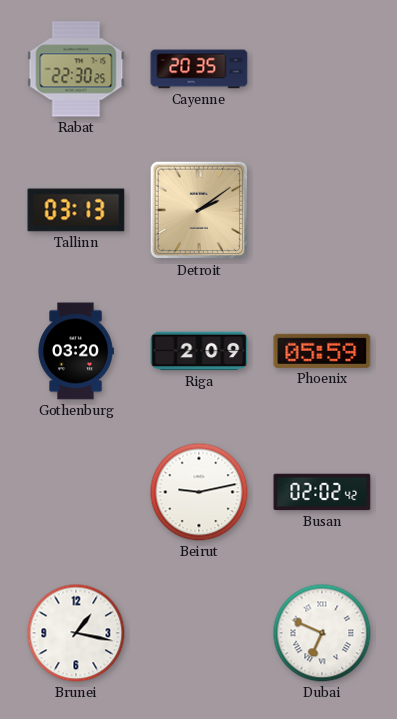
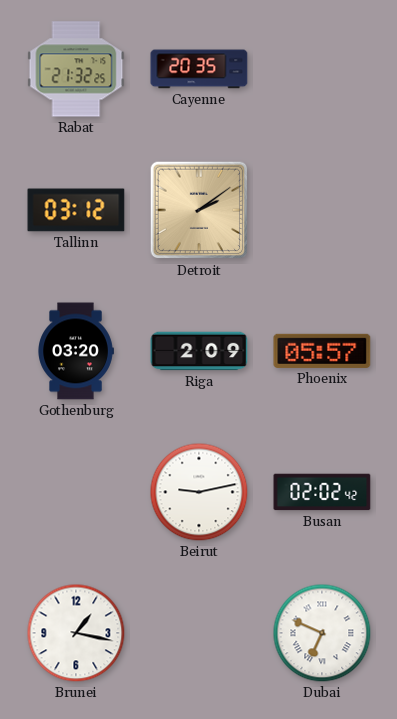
Rabat: 22:30 -> 21:32 (76, 69)
Tallinn: 03:13 -> 03:12 (76, 210)
Phoenix: 05:59 -> 05:57 (322, 351)
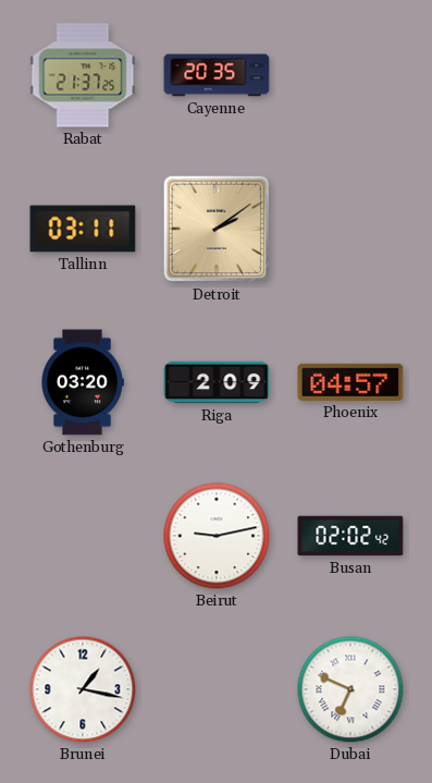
Rabat: 21:32 -> 21:37 (83, 75)
Tallinn: 03:12 -> 03:11 (83, 229)
Phoenix: 05:57 -> 04:57 (350, 382)
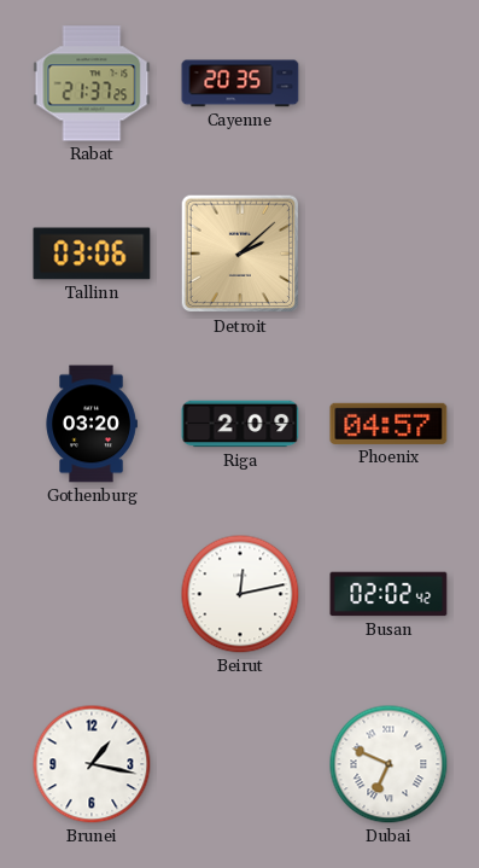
Tallinn: 03:11 -> 03:06 (92, 254)
Detroit: 2:09 -> 2:08 (240, 254)
Beirut: 9:13 -> 12:13 (240, 594)
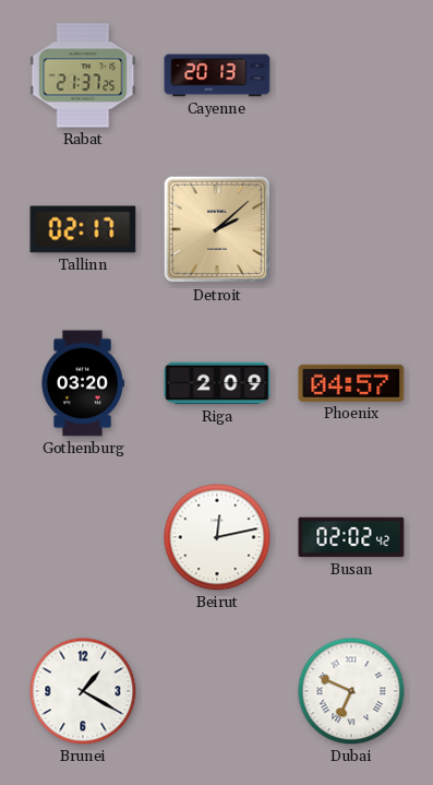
Cayenne: 20:35 -> 20:13 (217, 75)
Tallinn: 03:06 -> 02:17 (83, 229)
Brunei: 1:17 -> 1:20 (83, 691)
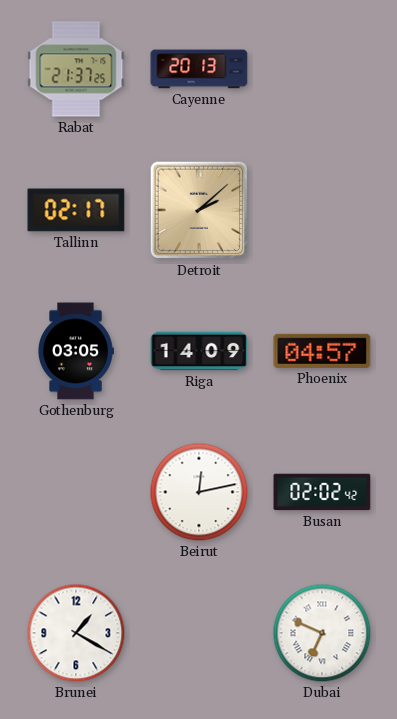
Gothenburg: 03:20 -> 03:05 (76, 351)
Riga: 2:09 -> 14:09 (199, 351)
